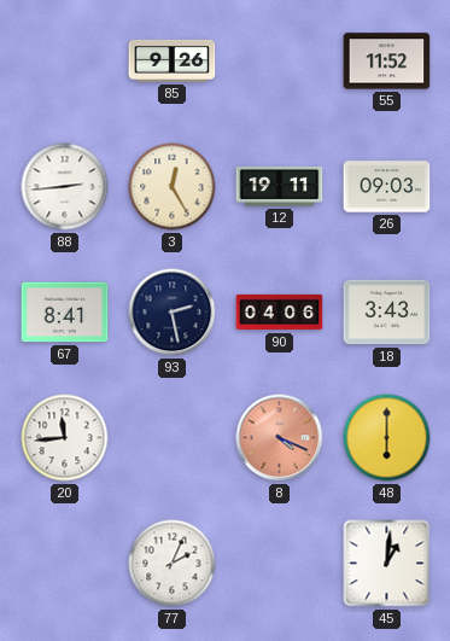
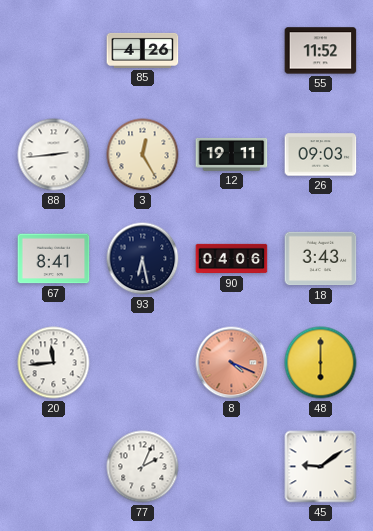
85: 9:26 -> 4:26 (143, 50)
93: 2:28 -> 6:28 (143, 259)
45: 1:01 -> 9:09 (321, 467)
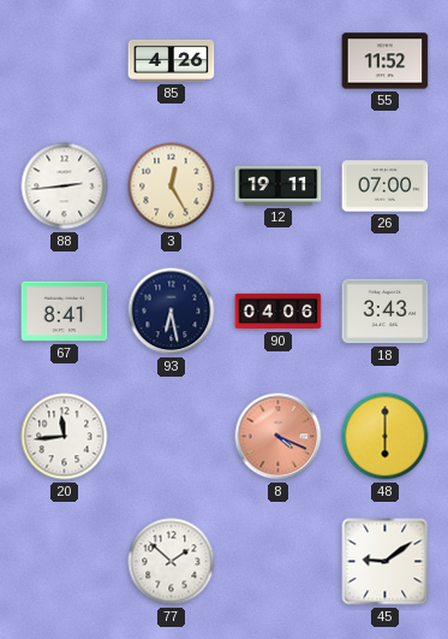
26: 09:03 -> 07:00 (386, 187)
77: 2:04 -> 1:52 (172, 562)
